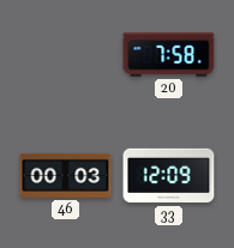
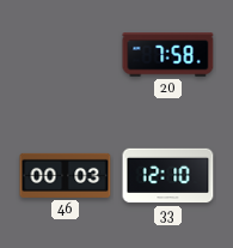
33: 12:09 -> 12:10 (168, 176)
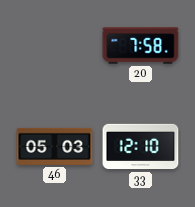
46: 00:03 -> 05:03 (55, 146)
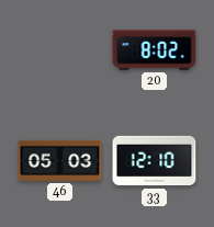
20: 7:58 -> 8:02 (155, 50)
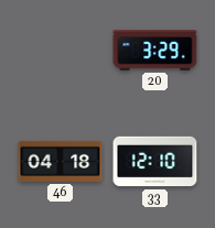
20: 8:02 -> 3:29 (155, 51)
46: 05:03 -> 04:18 (61, 161)
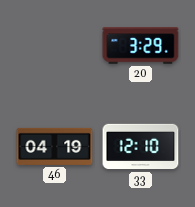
46: 04:18 -> 04:19 (55, 146)
